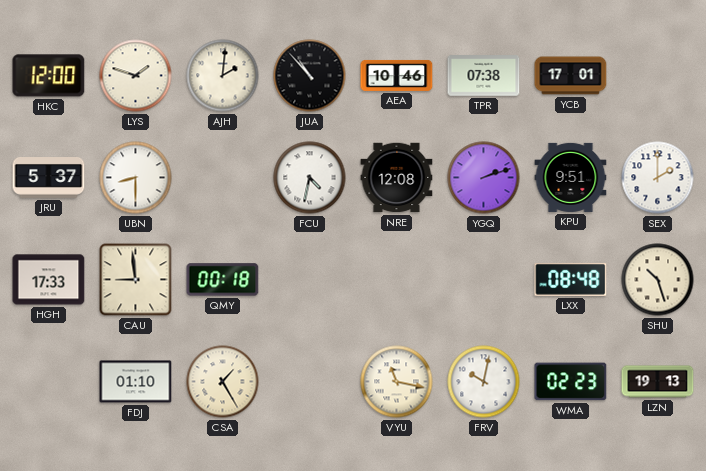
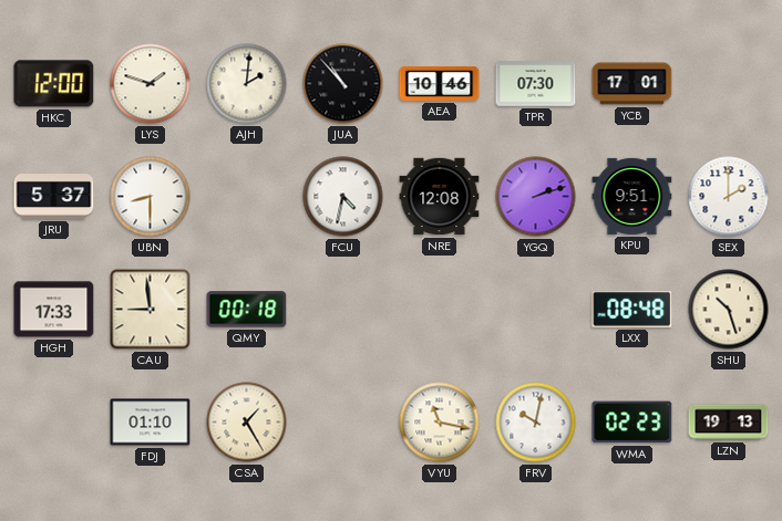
TPR: 07:38 -> 07:30 (536, 84)
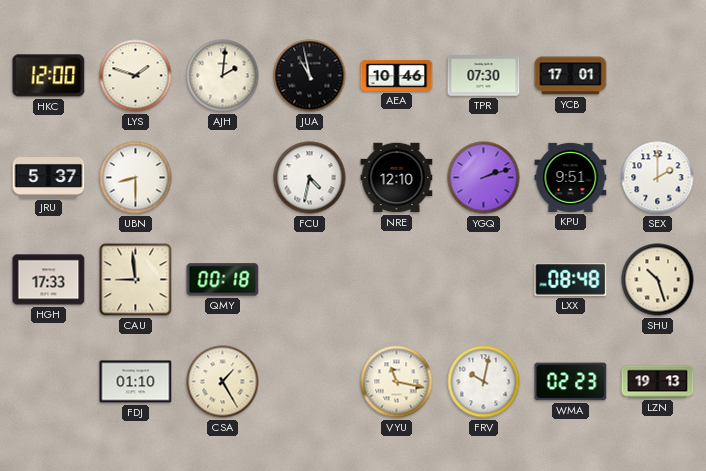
JUA: 10:53 -> 10:58 (310, 76)
NRE: 12:08 -> 12:10 (397, 178)
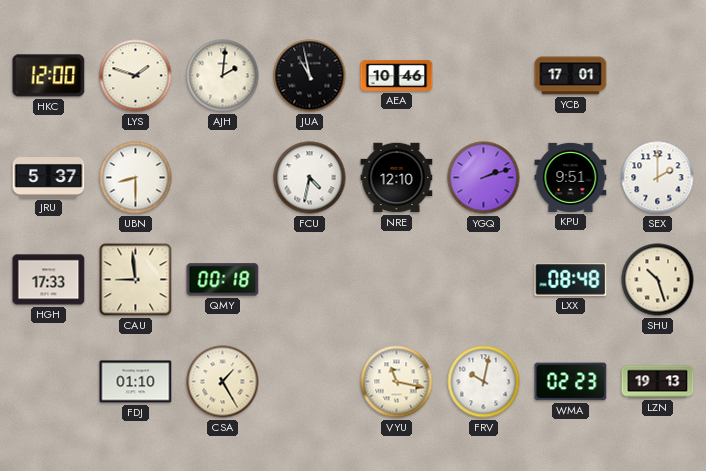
TPR: 07:30 -> none (484, 76)
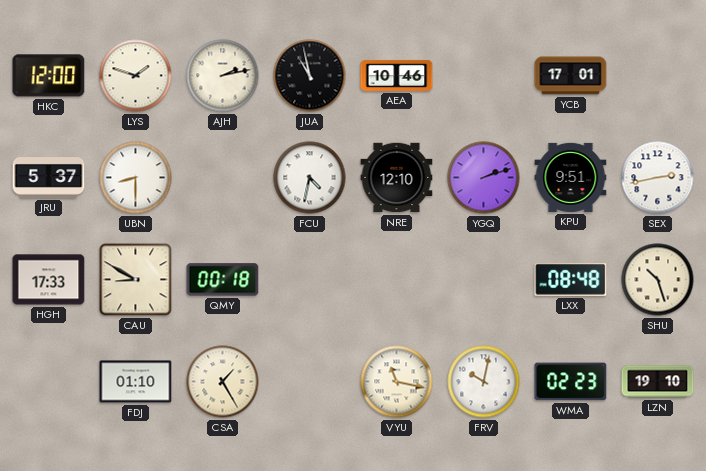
AJH: 2:01 -> 2:13 (223, 76)
SEX: 2:00 -> 2:43 (658, 178)
CAU: 8:59 -> 8:50 (136, 280)
LZN: 19:13 -> 19:10 (658, 382)
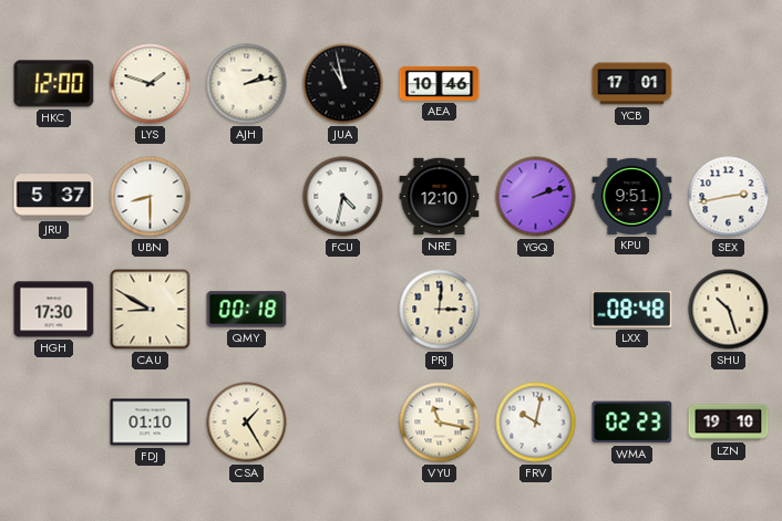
HGH: 17:33 -> 17:30 (54, 310)
PRJ: none -> 3:01 (440, 310)
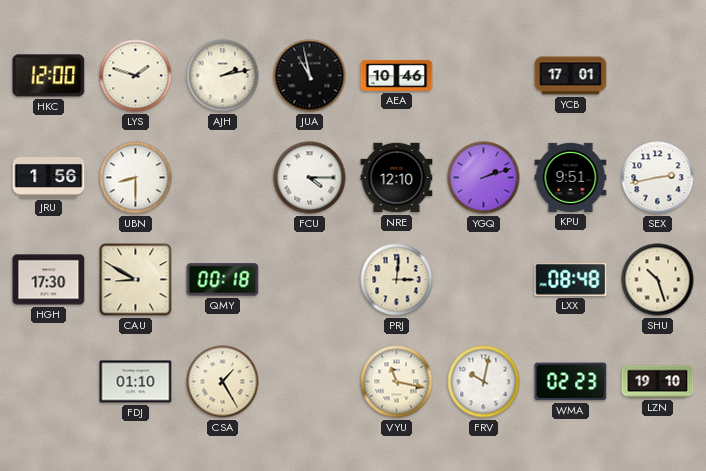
JRU: 5:37 -> 1:56 (49, 178)
FCU: 4:32 -> 4:15 (310, 178)
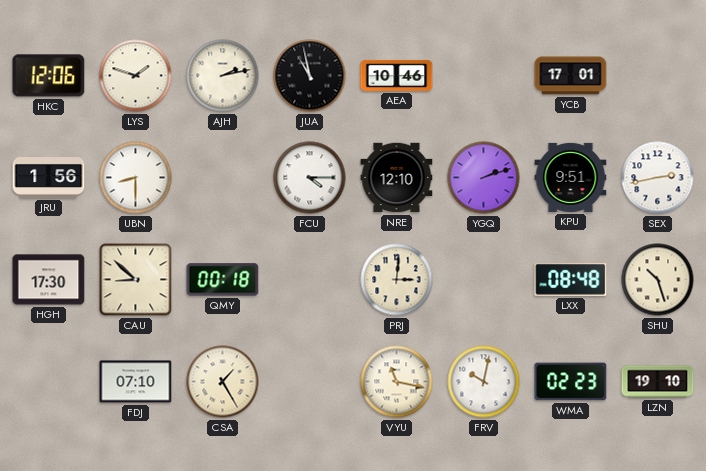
HKC: 12:00 -> 12:06 (49, 76)
CAU: 8:50 -> 8:52 (136, 280)
FDJ: 01:10 -> 07:10 (136, 382)
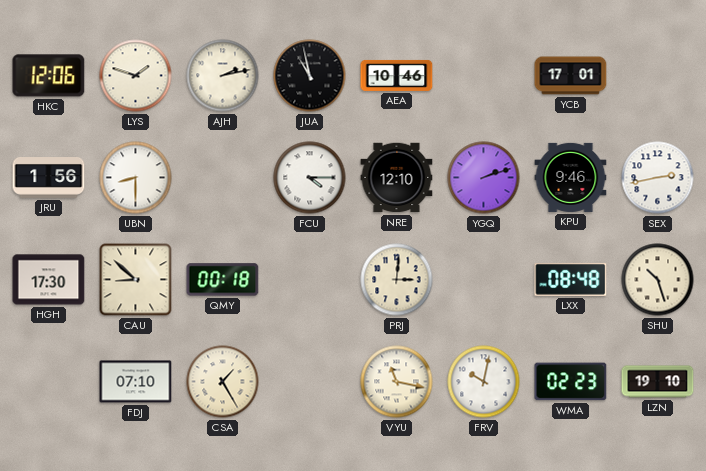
KPU: 9:51 -> 9:46 (571, 177)
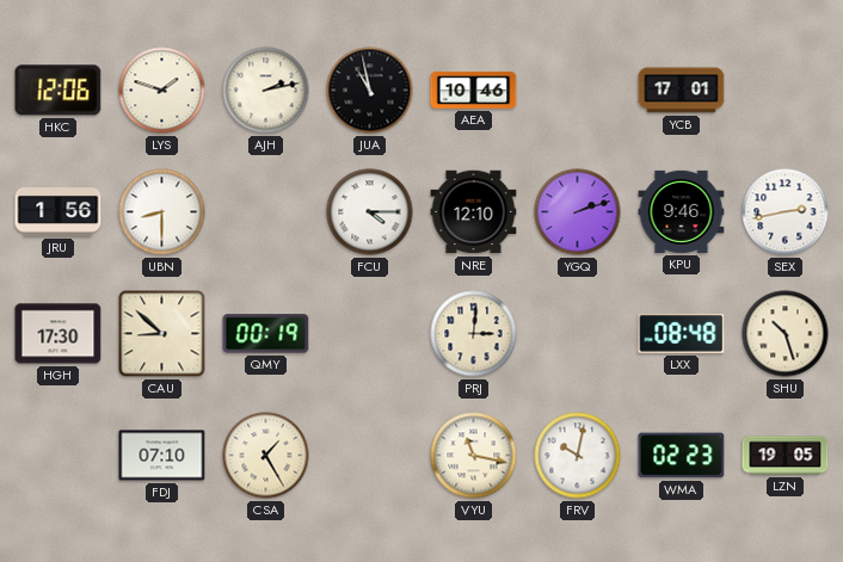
QMY: 00:18 -> 00:19 (266, 334)
LZN: 19:10 -> 19:05 (786, 456)
